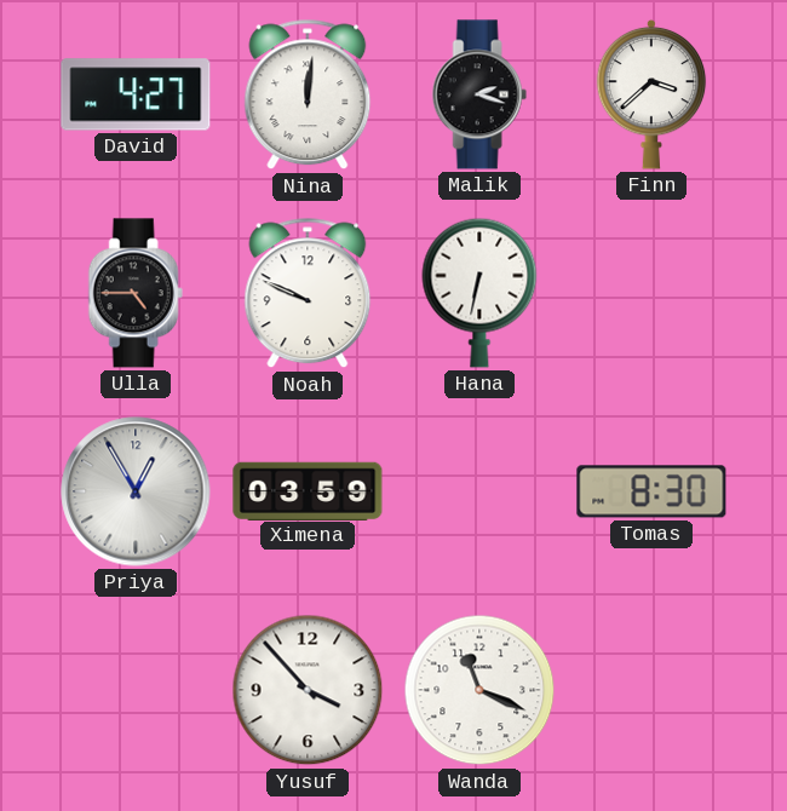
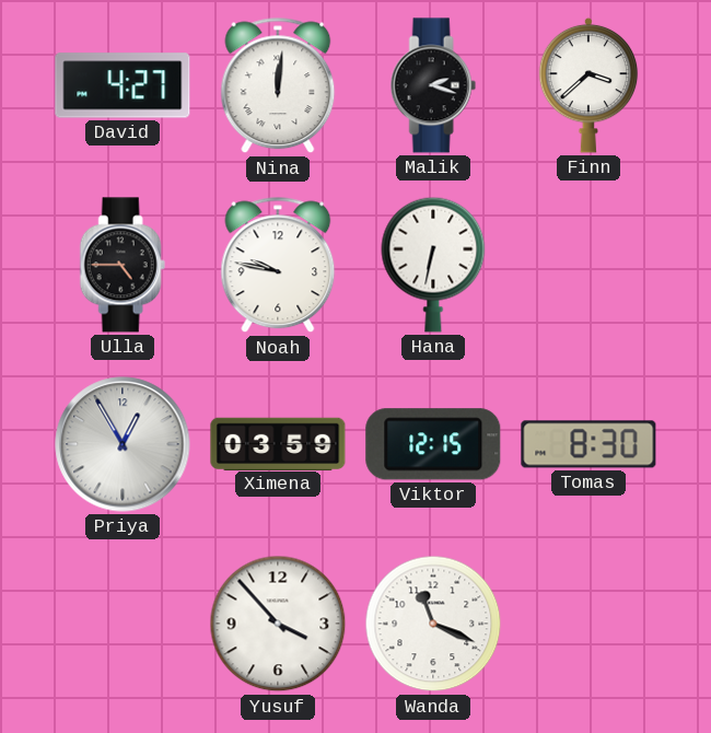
Noah: 9:49 -> 9:47 (278, 265)
Viktor: none -> 12:15 (433, 444)
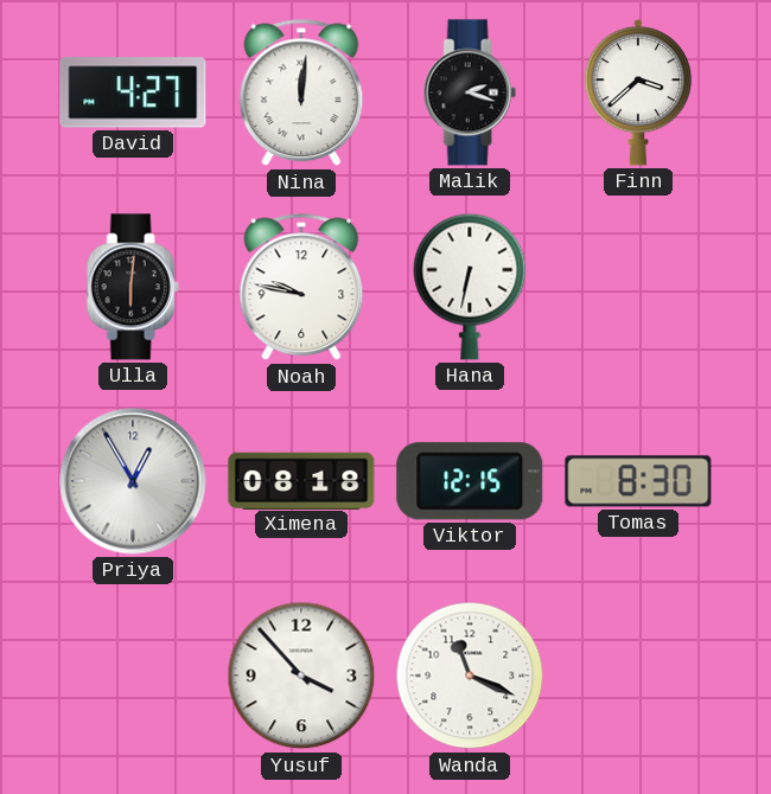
Ulla: 4:45 -> 6:01 (133, 287)
Ximena: 03:59 -> 08:18 (301, 480)
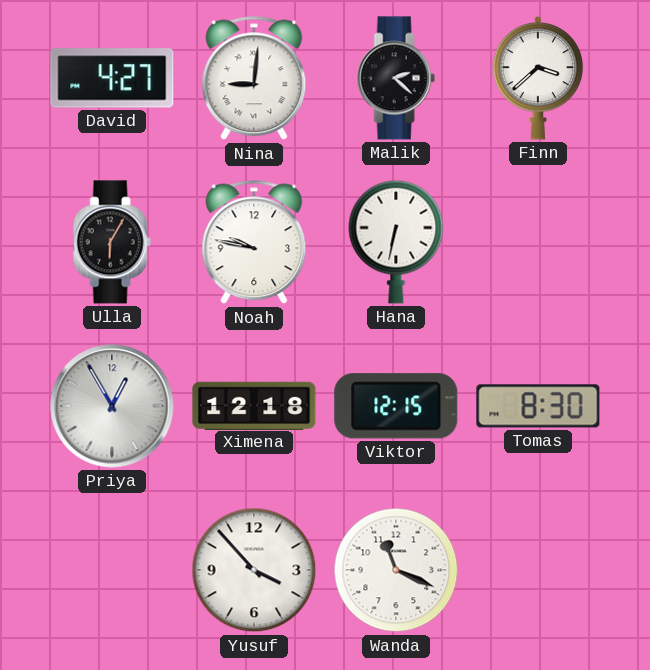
Nina: 12:01 -> 9:01 (254, 78)
Malik: 2:18 -> 2:22 (396, 78)
Ulla: 6:01 -> 6:05 (112, 242)
Ximena: 08:18 -> 12:18 (254, 405)
